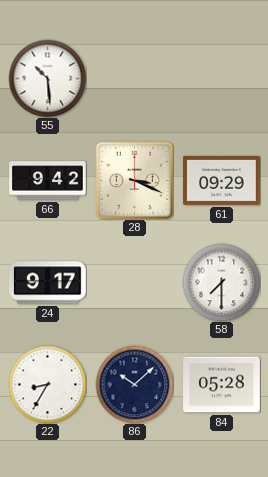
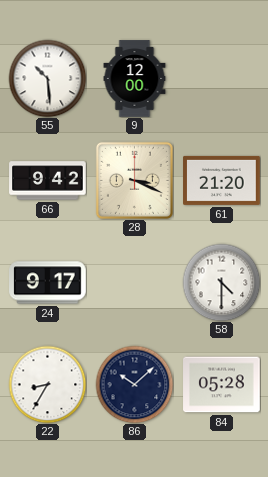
9: none -> 12:00 (135, 79)
61: 09:29 -> 21:20 (222, 180)
58: 7:30 -> 4:30 (221, 282)
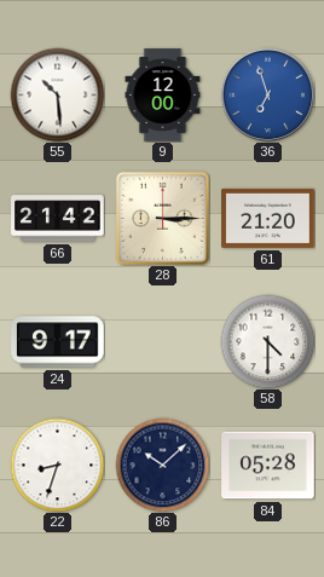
36: none -> 6:57 (267, 94)
66: 9:42 -> 21:42 (58, 219)
28: 3:19 -> 3:15 (162, 218)
22: 8:35 -> 8:33 (57, 465)
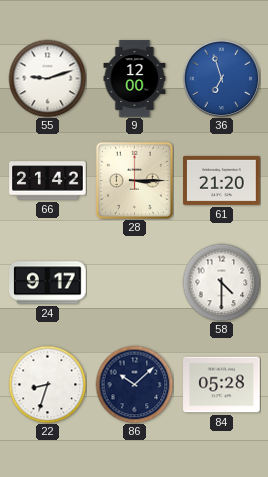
55: 10:29 -> 9:12 (47, 78)
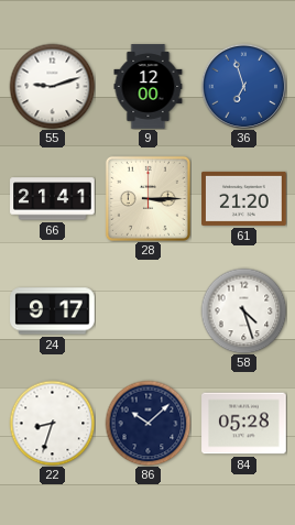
66: 21:42 -> 21:41 (53, 199)
58: 4:30 -> 4:27 (243, 310)
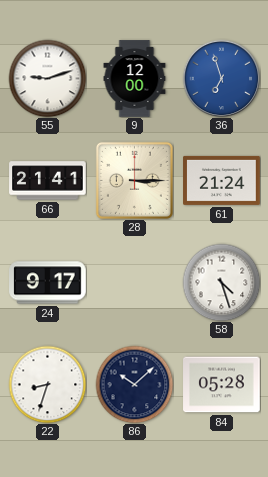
61: 21:20 -> 21:24 (222, 180)
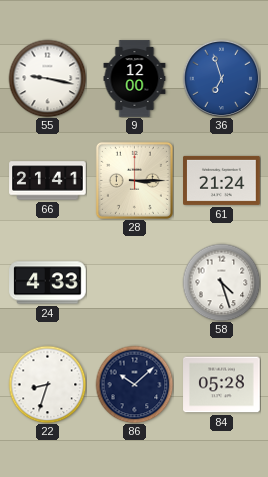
55: 9:12 -> 9:17 (47, 78)
24: 9:17 -> 4:33 (48, 283)
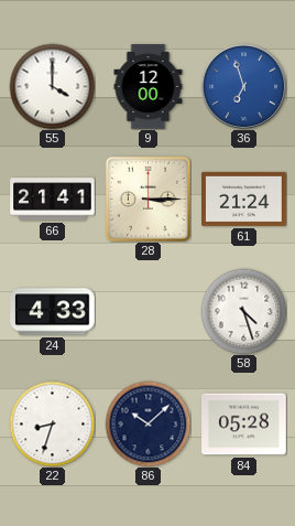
55: 9:17 -> 4:00 (52, 86)
